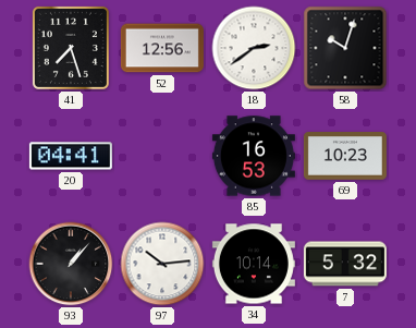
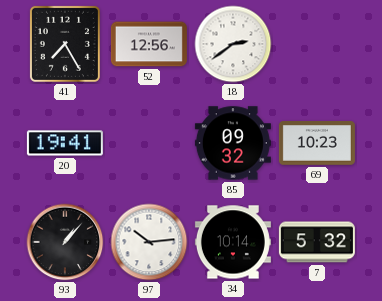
41: 7:27 -> 7:25 (65, 44)
58: 10:03 -> none (345, 48)
20: 04:41 -> 19:41 (65, 143)
85: 16:53 -> 09:32 (233, 143)
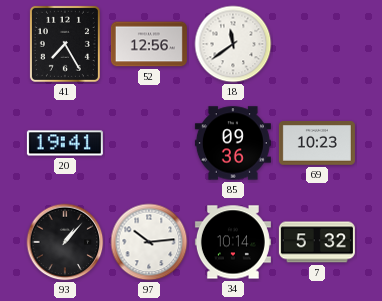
18: 2:39 -> 11:39 (233, 44)
85: 09:32 -> 09:36 (233, 143)
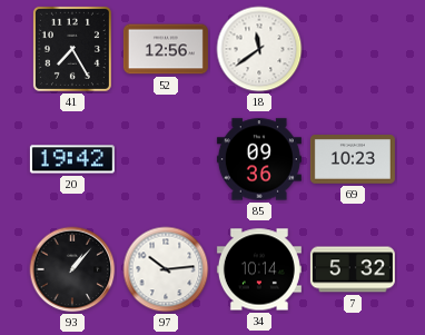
20: 19:41 -> 19:42 (72, 159)
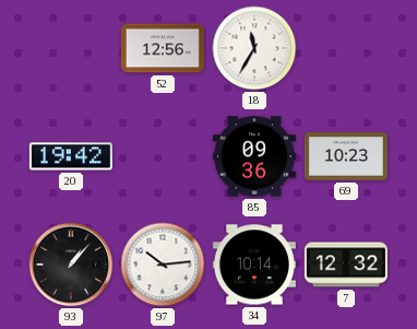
41: 7:25 -> none (72, 49)
18: 11:39 -> 11:35 (254, 48)
7: 5:32 -> 12:32 (346, 265)
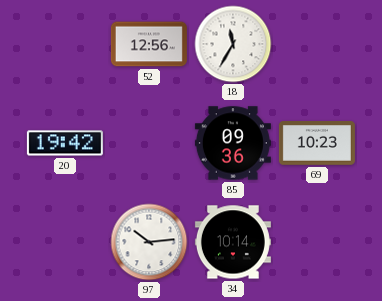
93: 1:07 -> none (71, 265)
7: 12:32 -> none (346, 265)
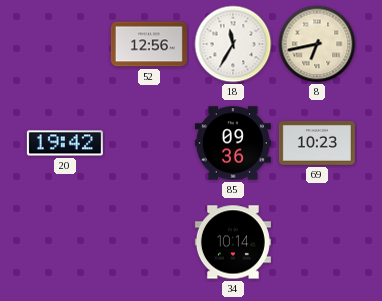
8: none -> 6:43 (317, 44)
97: 10:14 -> none (149, 242)
